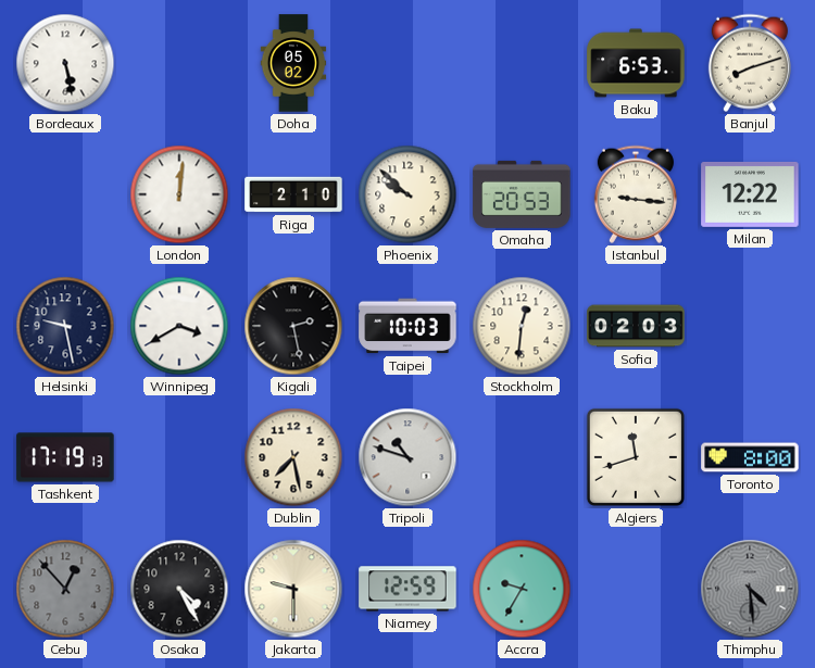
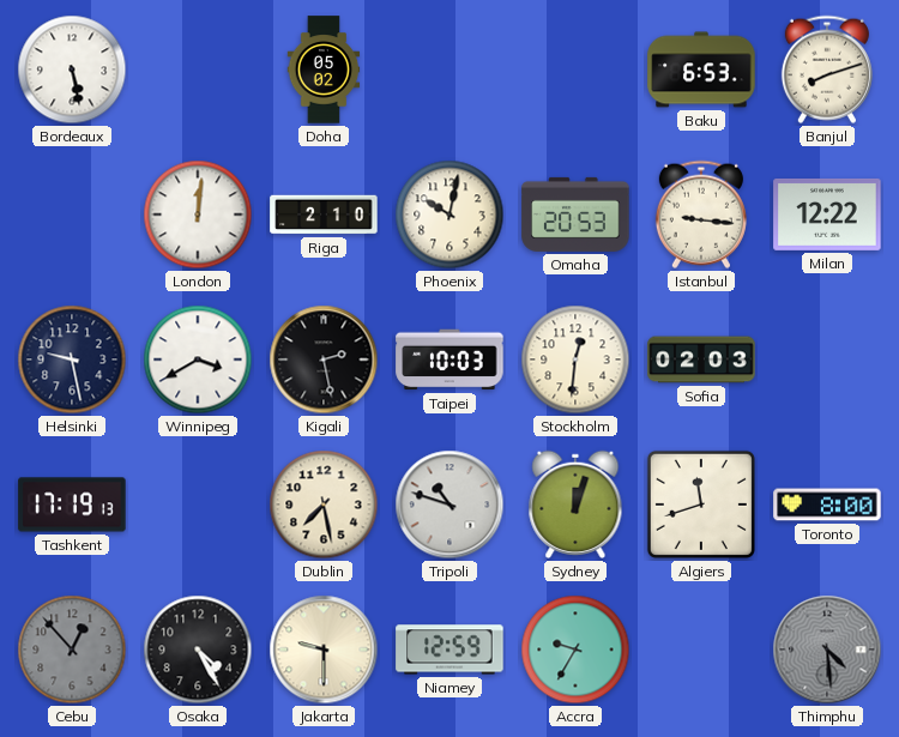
Phoenix: 9:52 -> 10:02 (450, 215)
Sydney: none -> 12:03 (575, 505)
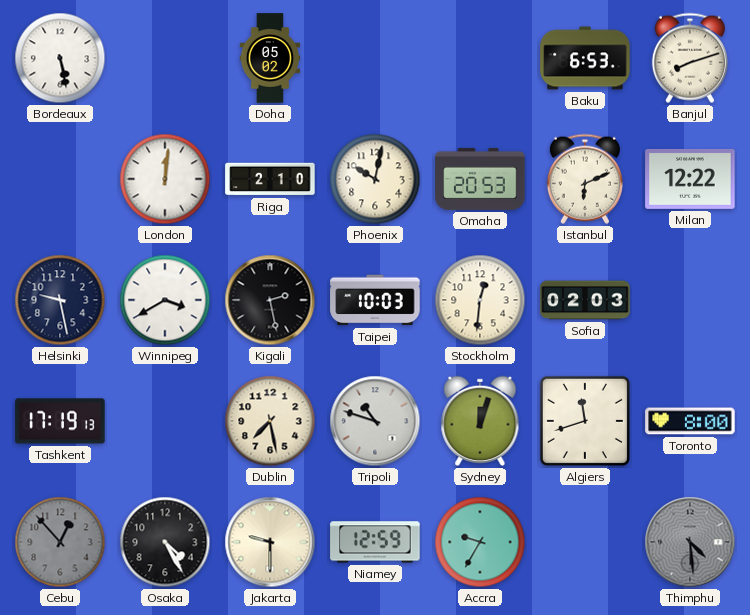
Istanbul: 9:16 -> 6:11 (585, 179)
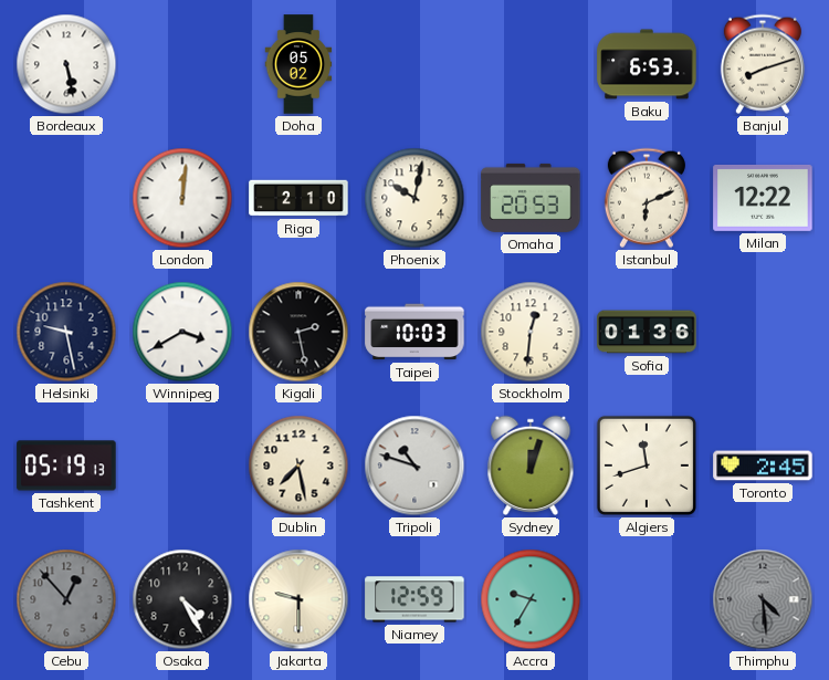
Sofia: 02:03 -> 01:36 (647, 332)
Tashkent: 17:19 -> 05:19 (66, 465)
Toronto: 8:00 -> 2:45 (763, 465)
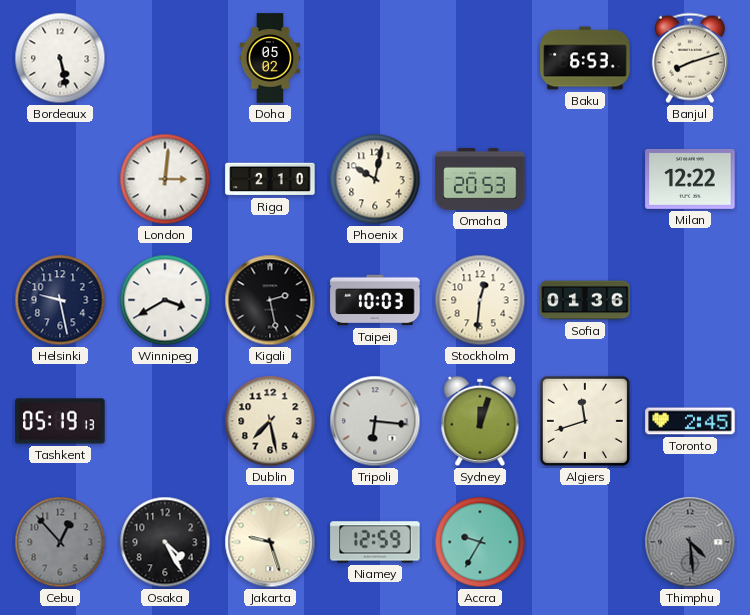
London: 12:01 -> 3:01 (165, 179)
Istanbul: 6:11 -> none (647, 198)
Tripoli: 10:48 -> 6:16 (375, 421)
Jakarta: 9:30 -> 9:27 (270, 542)
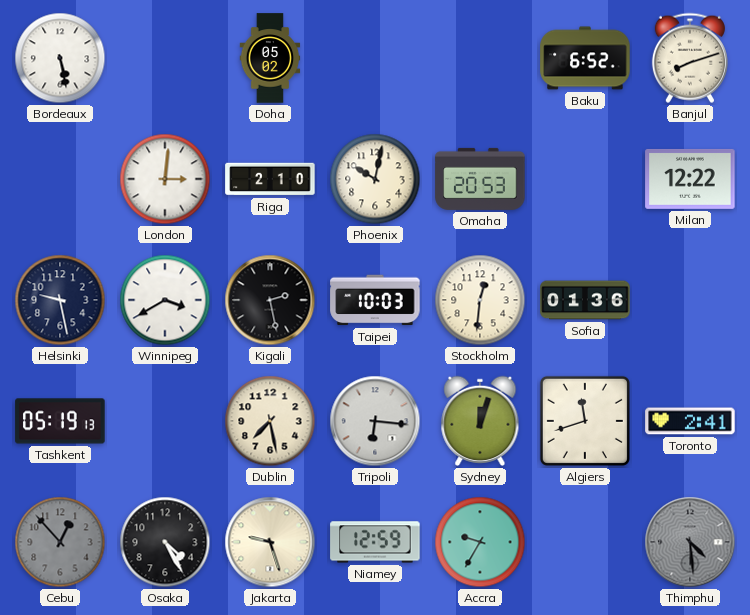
Baku: 6:53 -> 6:52 (585, 58)
Toronto: 2:45 -> 2:41 (690, 421)
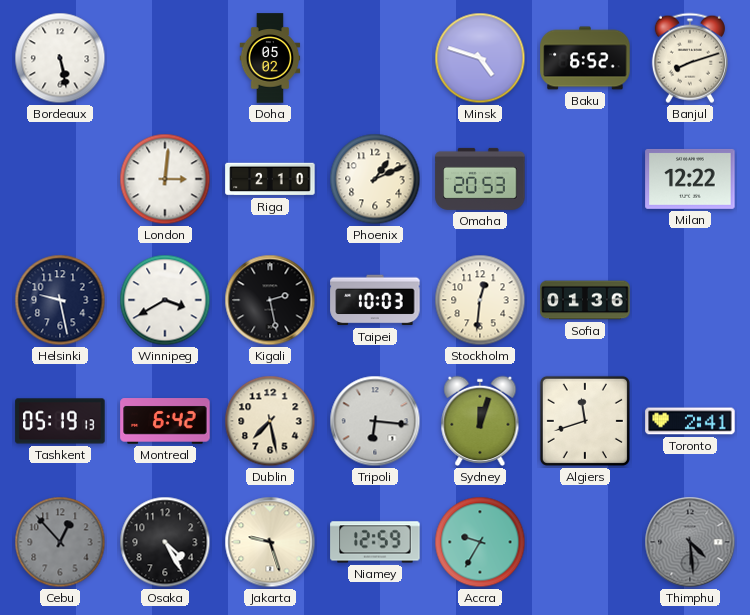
Minsk: none -> 4:48 (480, 58)
Phoenix: 10:02 -> 1:11 (375, 179)
Montreal: none -> 6:42 (165, 421)
